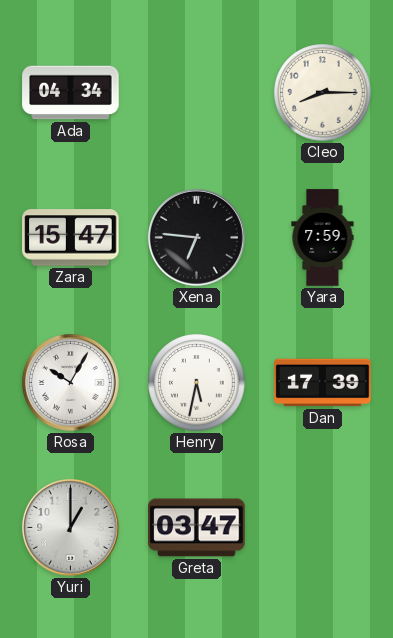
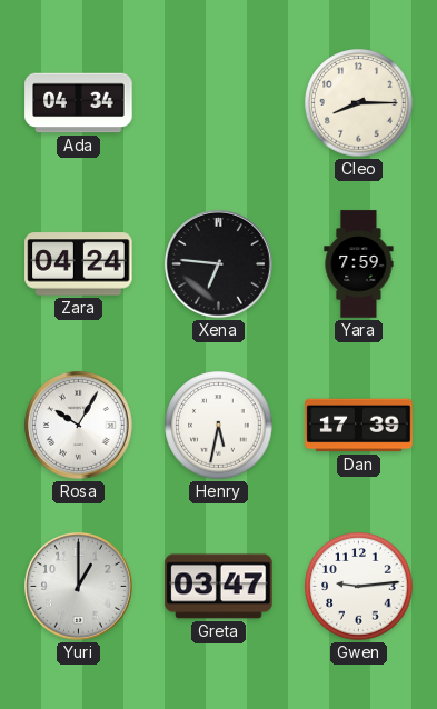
Zara: 15:47 -> 04:24 (79, 264)
Gwen: none -> 9:14 (359, 587)
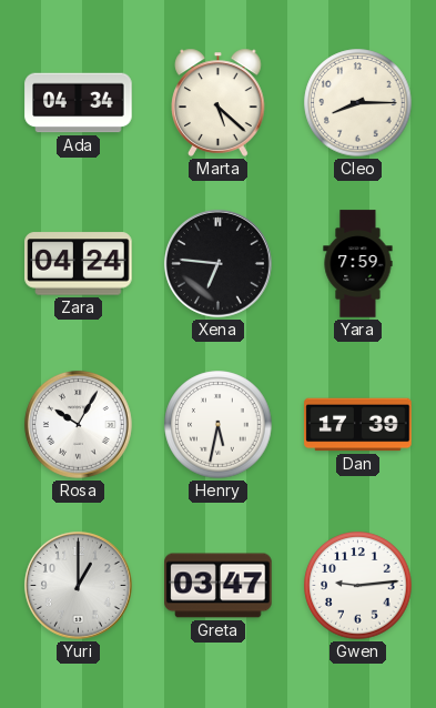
Marta: none -> 5:22 (219, 102)
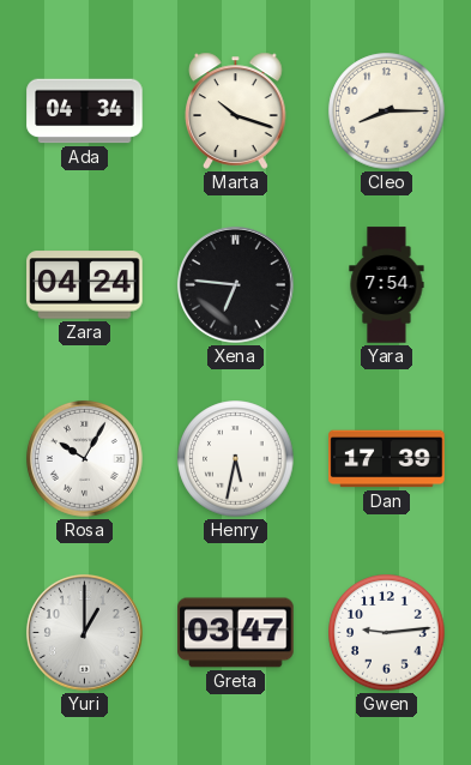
Marta: 5:22 -> 10:18 (236, 110)
Yara: 7:59 -> 7:54 (387, 285)
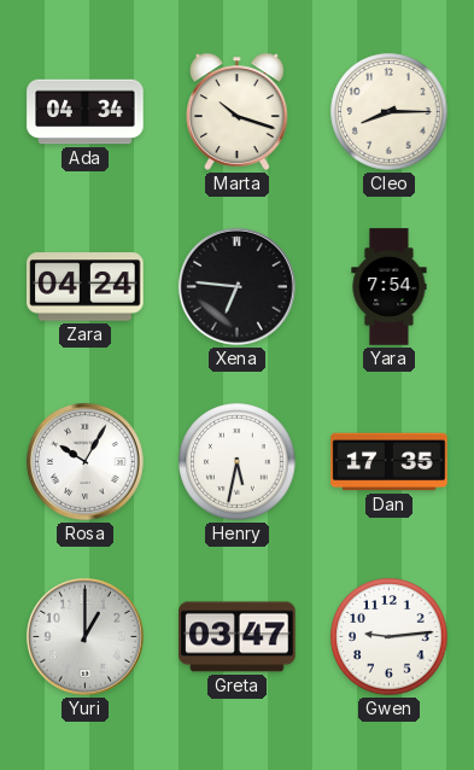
Dan: 17:39 -> 17:35 (390, 462)
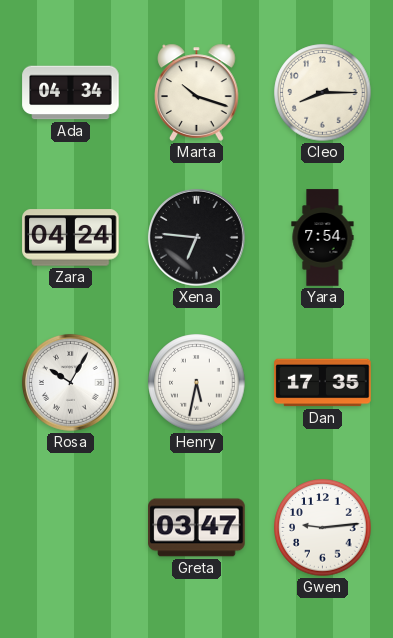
Yuri: 1:00 -> none (84, 636)
